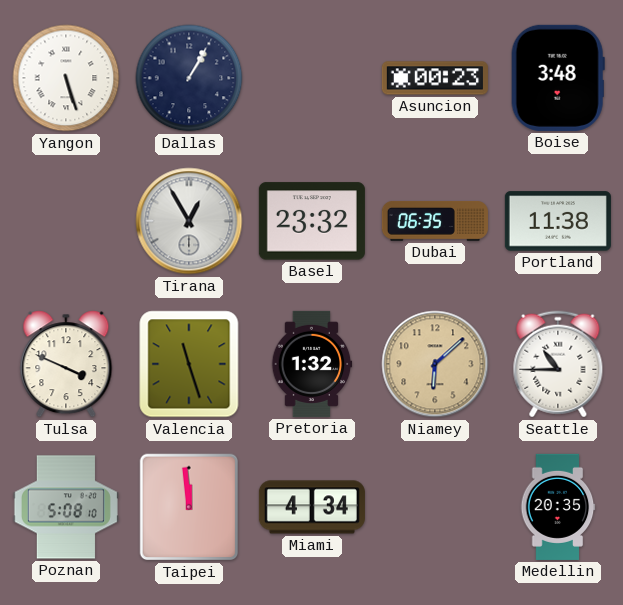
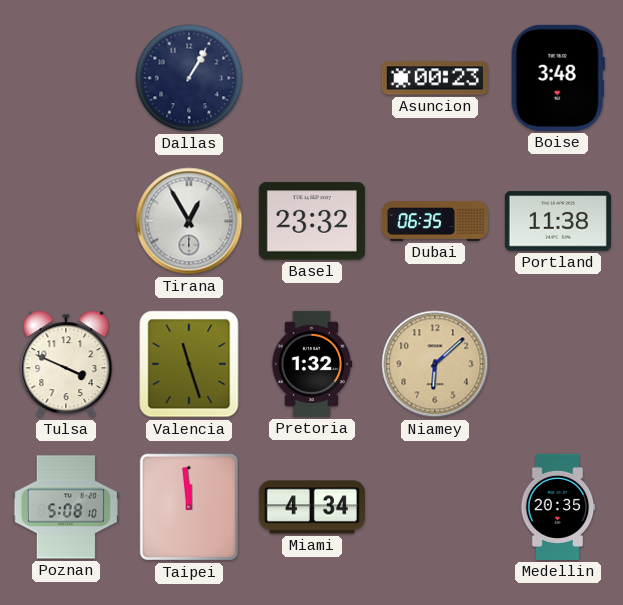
Yangon: 5:27 -> none (66, 78)
Seattle: 10:45 -> none (558, 364)
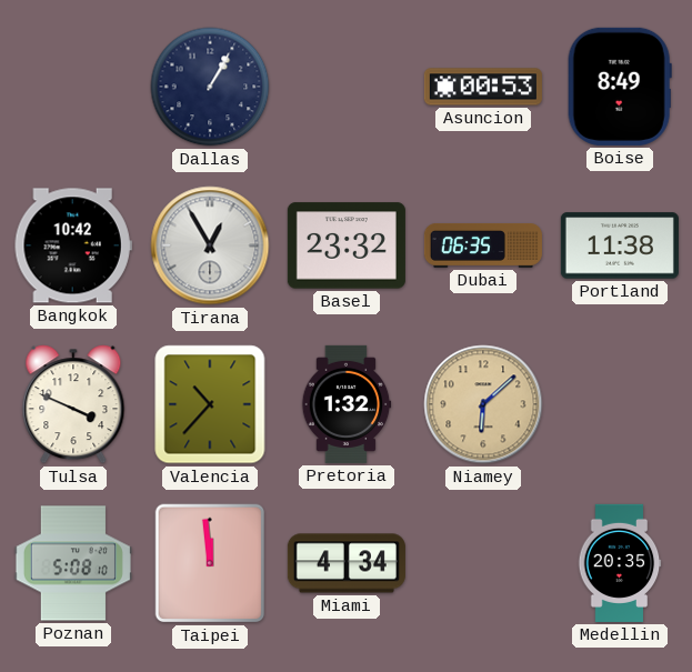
Asuncion: 00:23 -> 00:53 (483, 87)
Boise: 3:48 -> 8:49 (620, 87)
Bangkok: none -> 10:42 (73, 245)
Valencia: 11:27 -> 10:37 (210, 404)
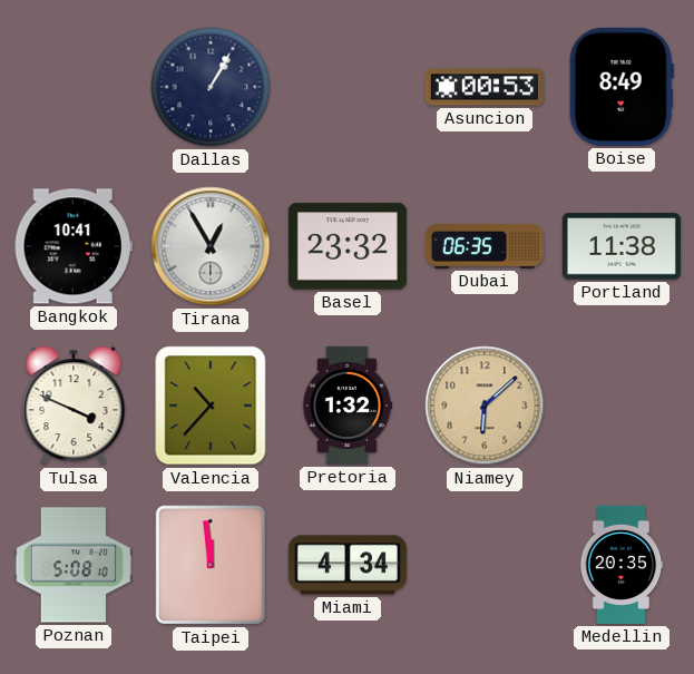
Bangkok: 10:42 -> 10:41 (74, 246)
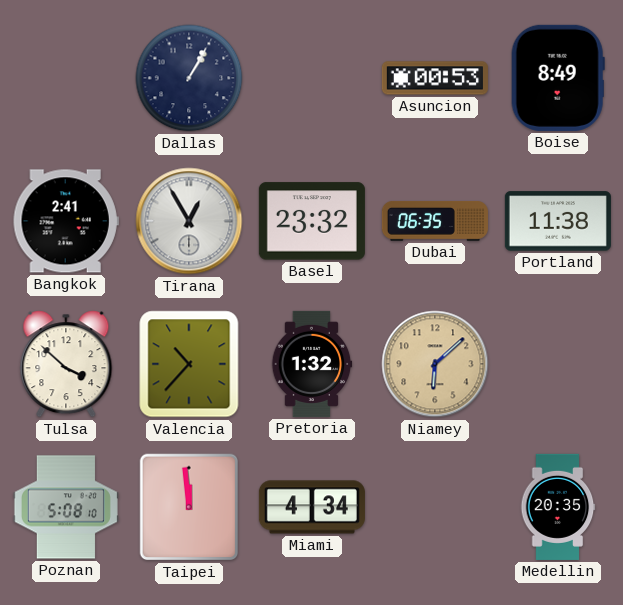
Bangkok: 10:41 -> 2:41 (66, 221)
Tulsa: 3:49 -> 3:52 (66, 364)
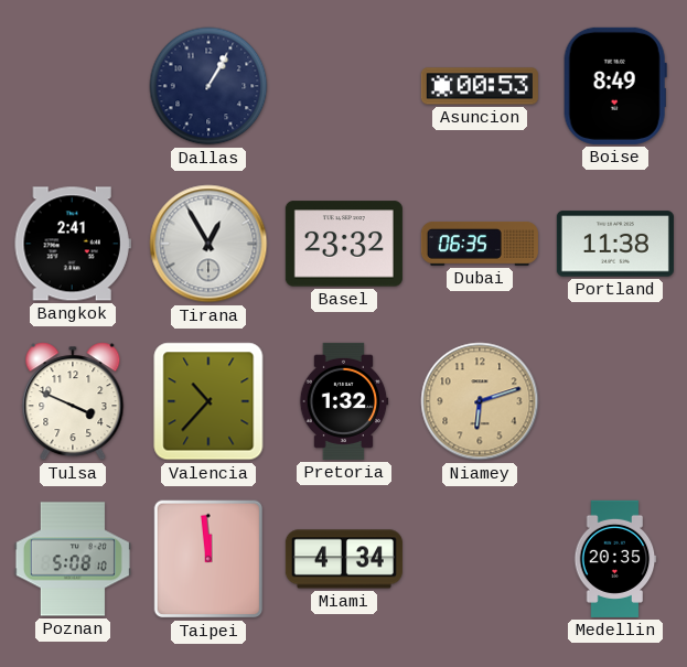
Tulsa: 3:52 -> 3:49 (73, 401)
Niamey: 6:08 -> 6:12 (480, 401)
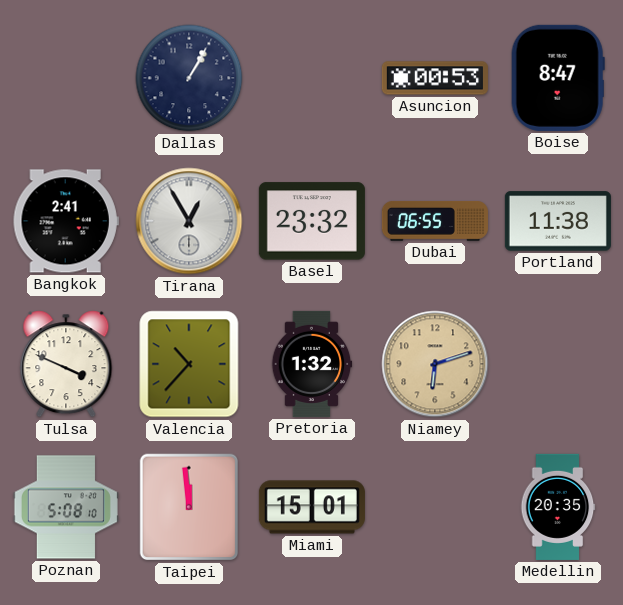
Boise: 8:49 -> 8:47 (558, 78)
Dubai: 06:35 -> 06:55 (435, 222)
Miami: 4:34 -> 15:01 (312, 507)
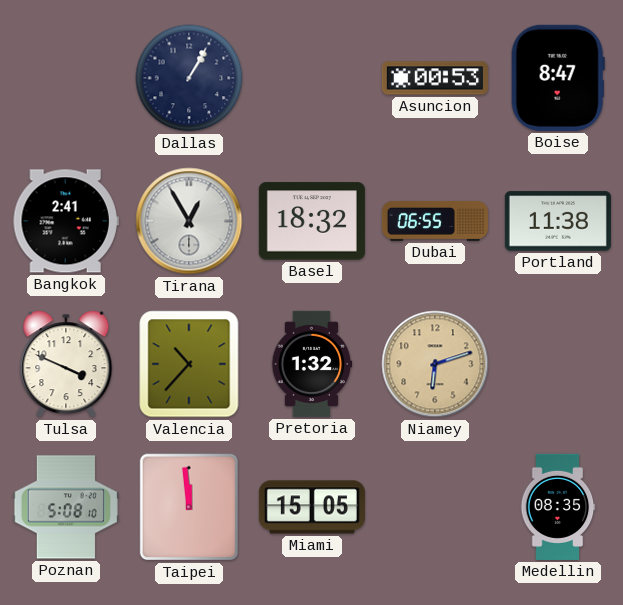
Basel: 23:32 -> 18:32 (312, 221)
Miami: 15:01 -> 15:05 (312, 507)
Medellin: 20:35 -> 08:35 (558, 507)
